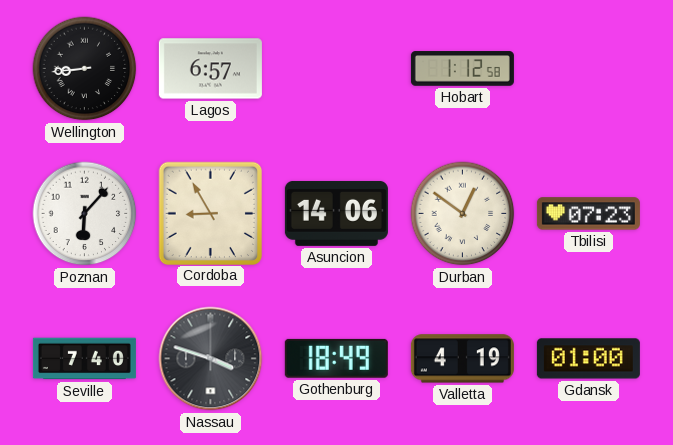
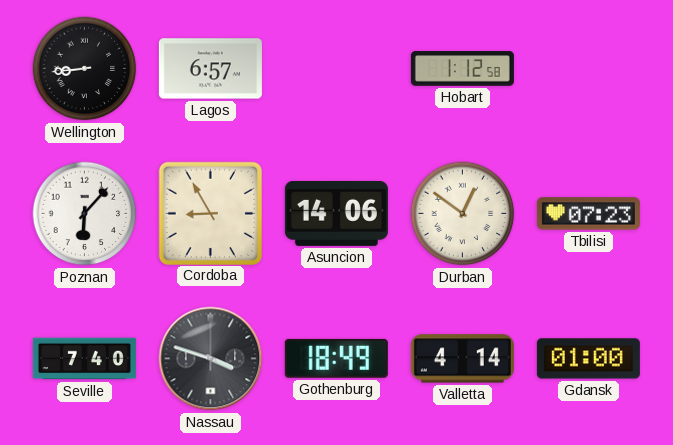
Valletta: 4:19 -> 4:14 (462, 359)
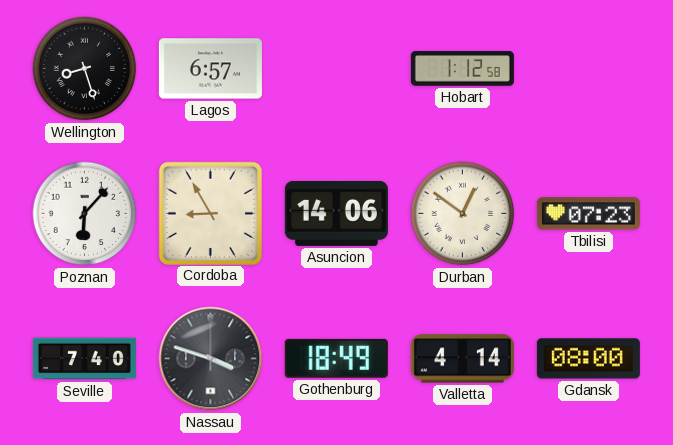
Wellington: 8:44 -> 8:27 (85, 69)
Gdansk: 01:00 -> 08:00 (588, 359)
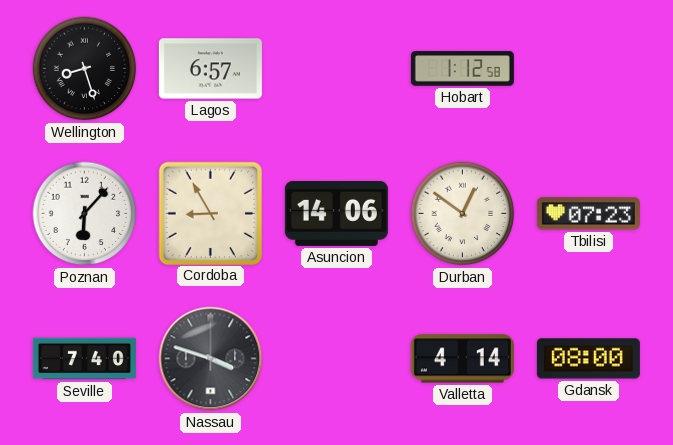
Gothenburg: 18:49 -> none (336, 358)
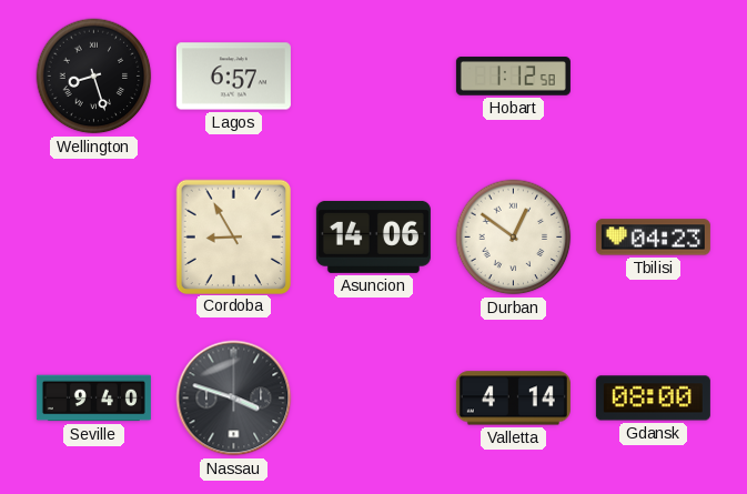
Poznan: 6:07 -> none (85, 214)
Tbilisi: 07:23 -> 04:23 (653, 238)
Seville: 7:40 -> 9:40 (93, 399)
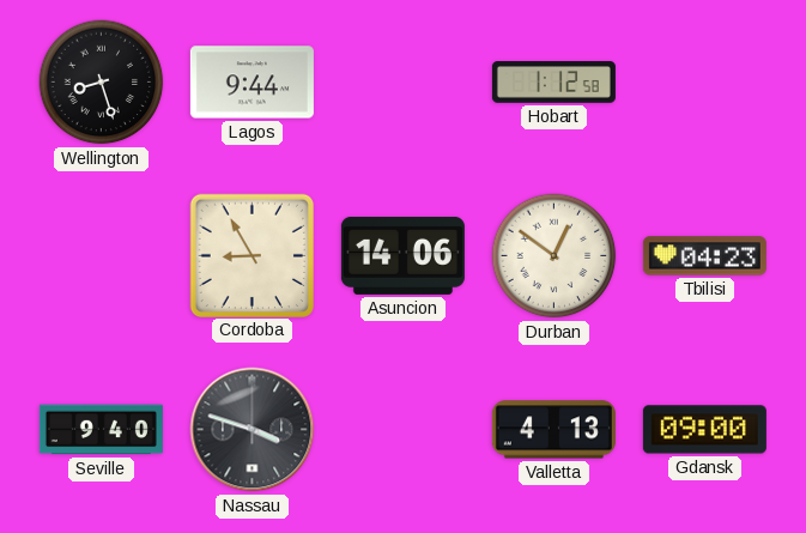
Lagos: 6:57 -> 9:44 (252, 83)
Valletta: 4:14 -> 4:13 (553, 430)
Gdansk: 08:00 -> 09:00 (704, 430)
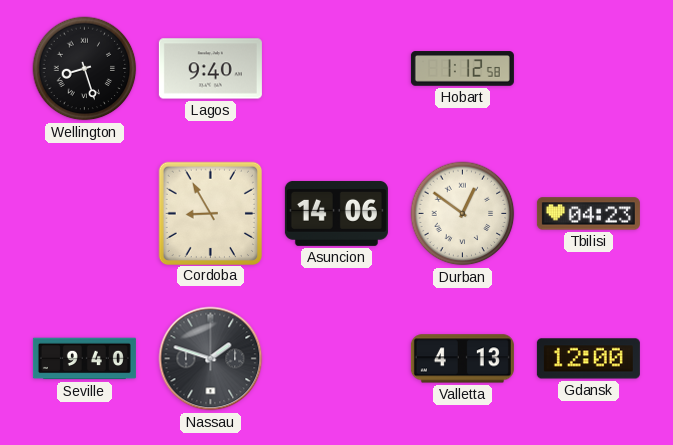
Lagos: 9:44 -> 9:40 (210, 69)
Nassau: 3:48 -> 1:48 (211, 359)
Gdansk: 09:00 -> 12:00 (588, 359)
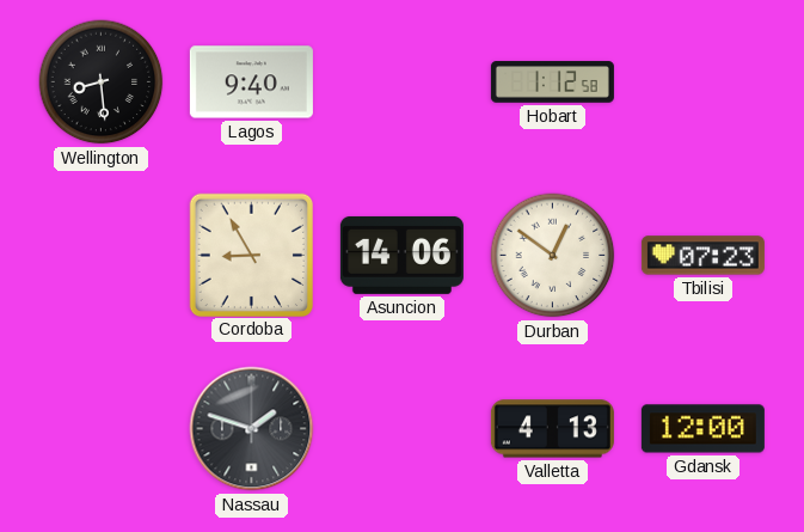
Wellington: 8:27 -> 8:29 (102, 82)
Tbilisi: 04:23 -> 07:23 (702, 256)
Seville: 9:40 -> none (84, 359)
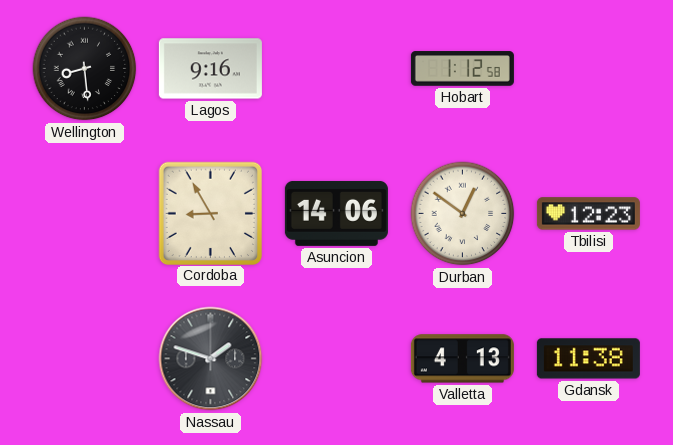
Lagos: 9:40 -> 9:16 (210, 69)
Tbilisi: 07:23 -> 12:23 (588, 214)
Gdansk: 12:00 -> 11:38 (588, 359)
